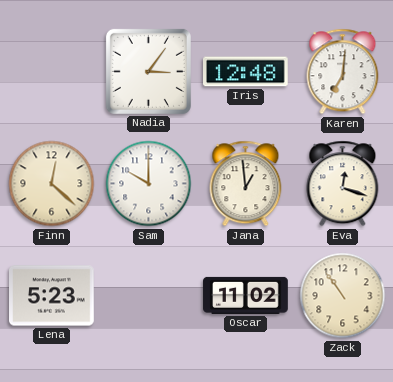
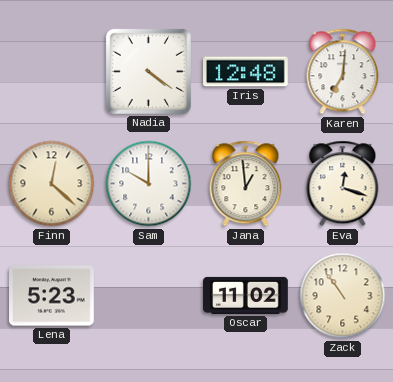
Nadia: 3:06 -> 4:21 (148, 71)
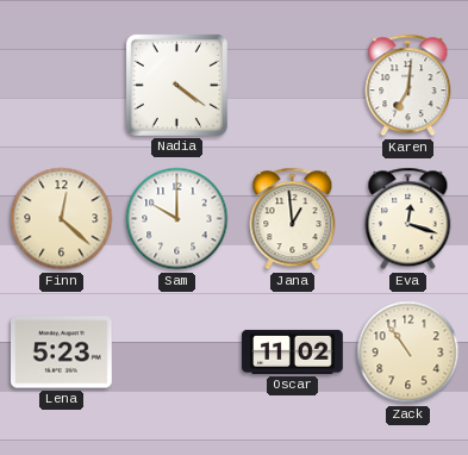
Iris: 12:48 -> none (246, 72)
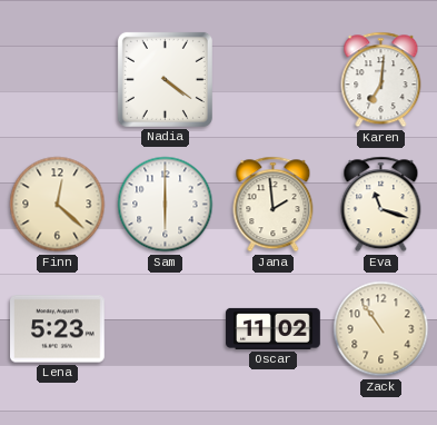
Sam: 10:00 -> 6:00 (166, 205)
Jana: 12:59 -> 1:59 (274, 205)
Eva: 12:18 -> 11:18 (381, 205)
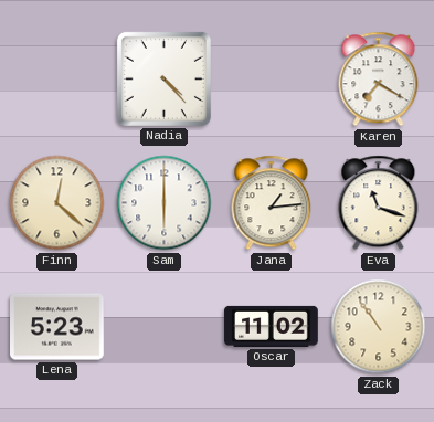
Nadia: 4:21 -> 4:23 (163, 78)
Karen: 7:01 -> 7:20 (379, 80)
Jana: 1:59 -> 1:14 (272, 203)
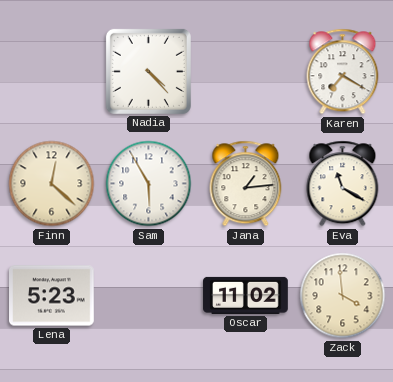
Sam: 6:00 -> 5:55 (149, 184)
Eva: 11:18 -> 11:20 (343, 184)
Zack: 10:54 -> 3:59 (343, 296)
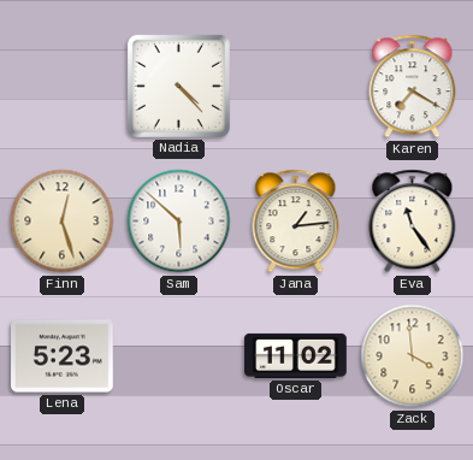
Finn: 12:22 -> 12:27 (63, 222)
Sam: 5:55 -> 5:52 (179, 222)
Eva: 11:20 -> 11:24 (413, 222)
